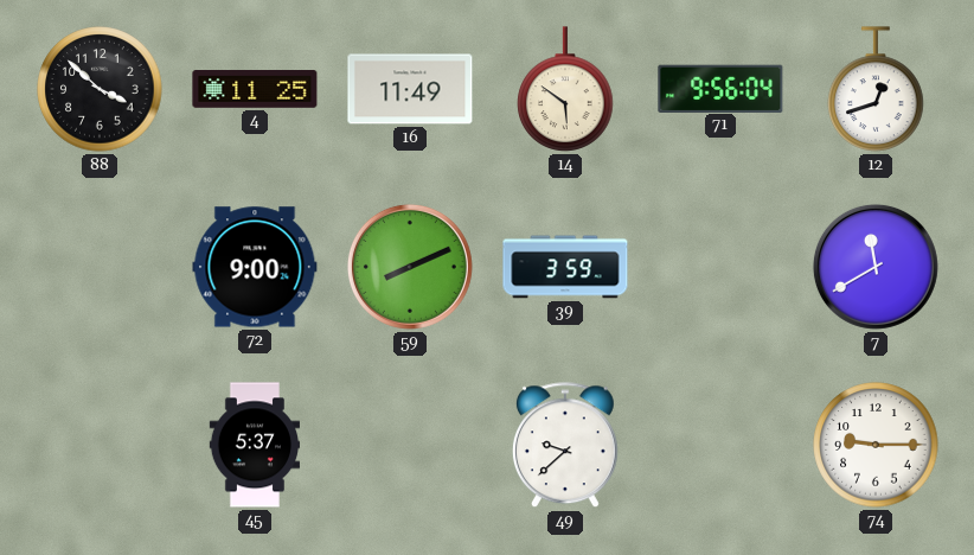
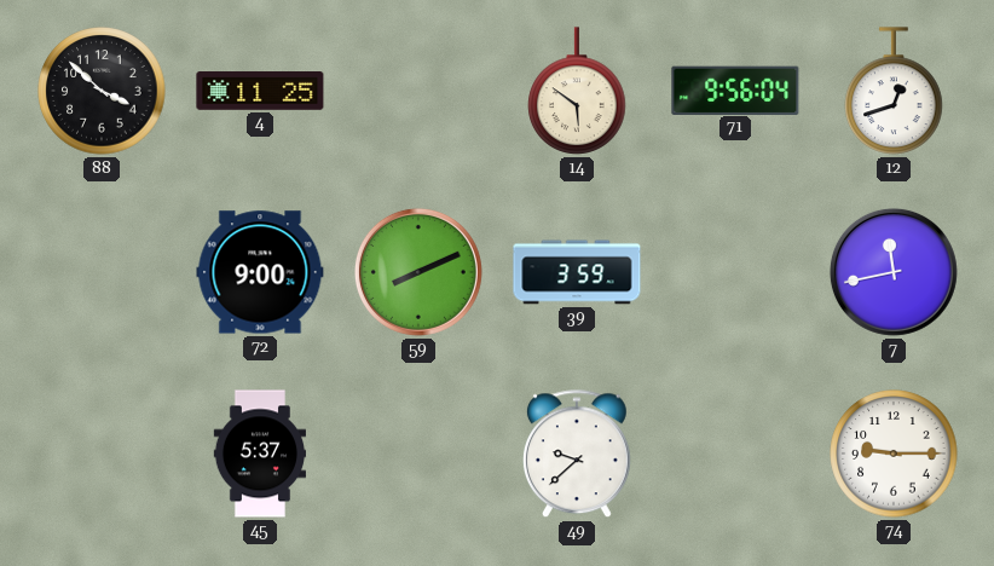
16: 11:49 -> none (410, 89)
7: 11:40 -> 11:43 (894, 272)
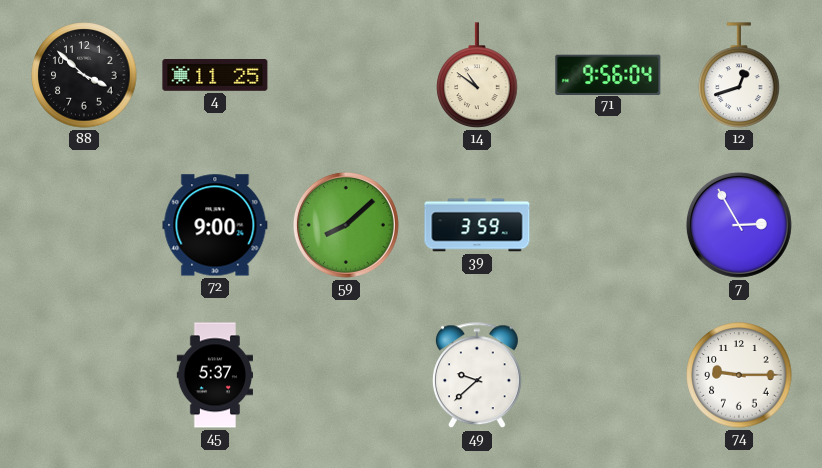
14: 5:51 -> 10:51 (477, 75)
59: 8:11 -> 8:08 (346, 225)
7: 11:43 -> 2:55 (739, 225)
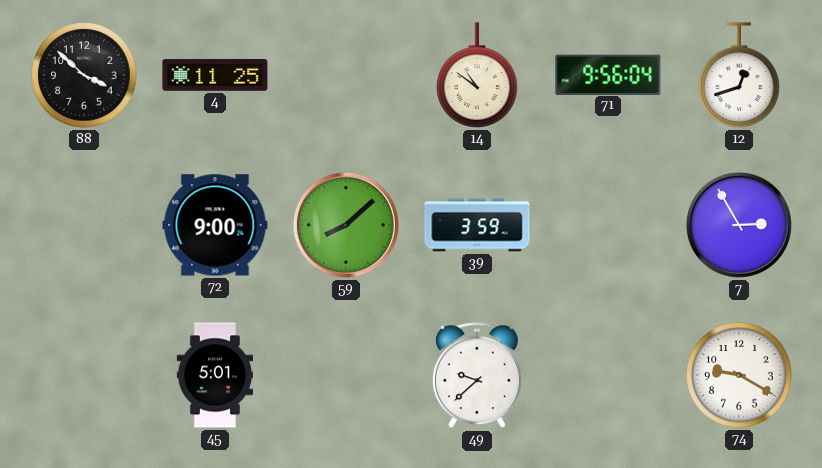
45: 5:37 -> 5:01 (215, 375)
74: 9:15 -> 9:20 (739, 375)
